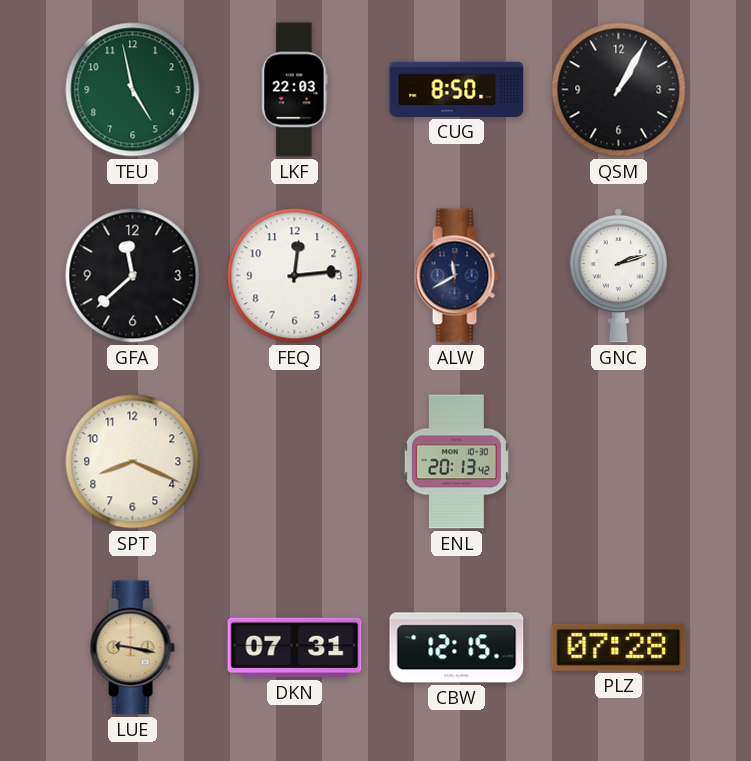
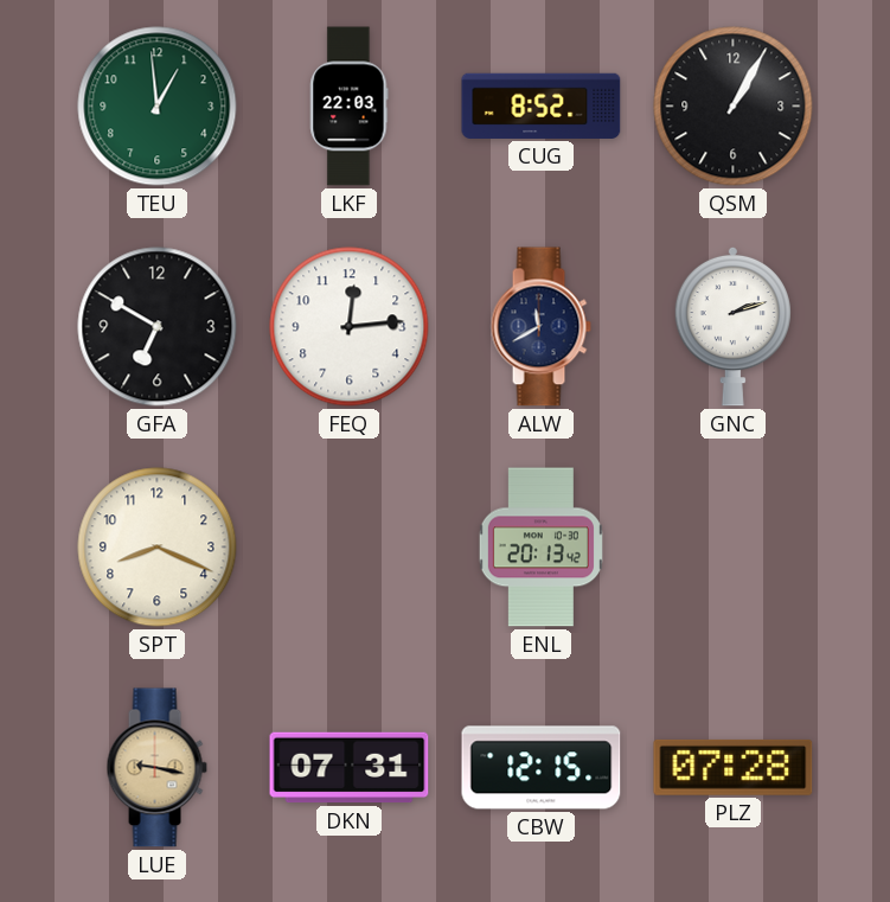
TEU: 4:58 -> 12:59 (158, 107)
CUG: 8:50 -> 8:52 (542, 105)
GFA: 11:38 -> 6:50 (158, 327)
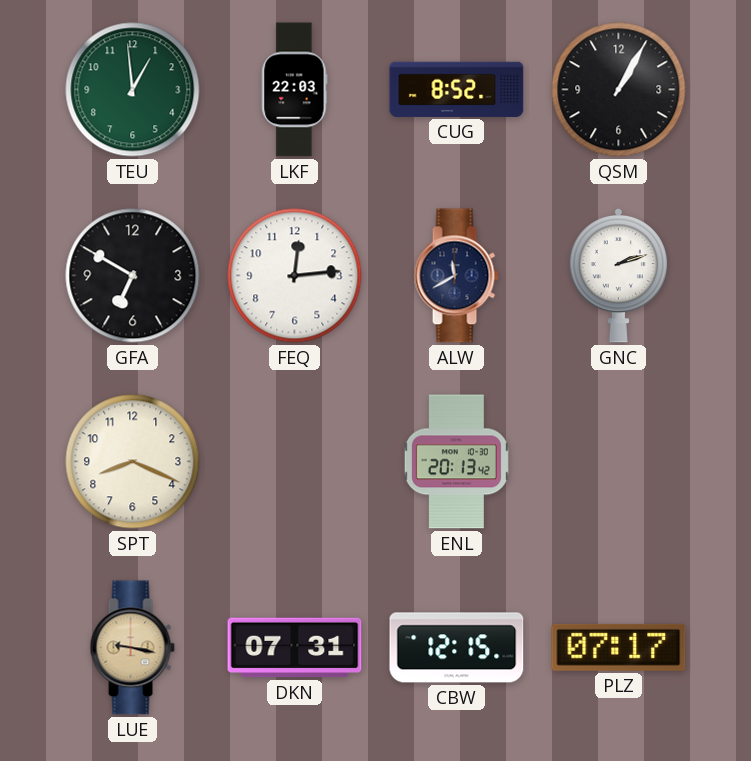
PLZ: 07:28 -> 07:17 (619, 647)
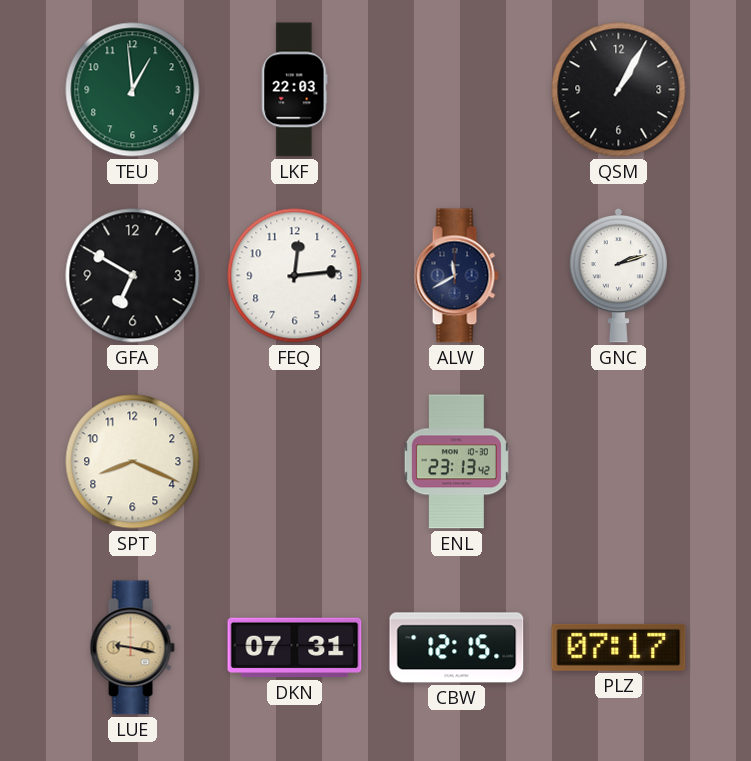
CUG: 8:52 -> none (457, 89)
ENL: 20:13 -> 23:13 (456, 462)
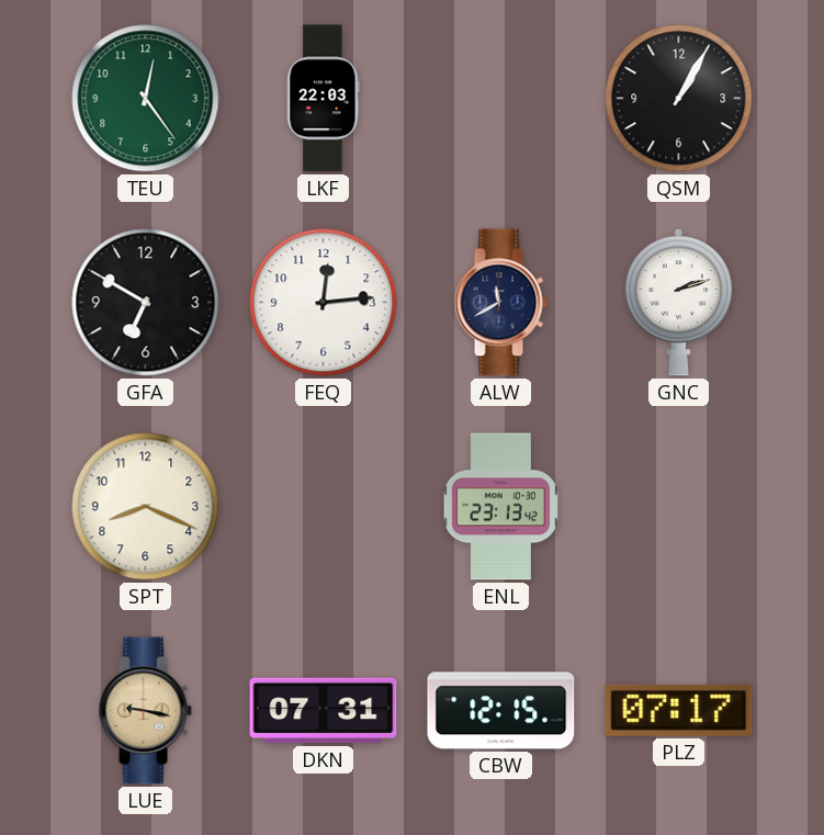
TEU: 12:59 -> 12:24 (146, 99)
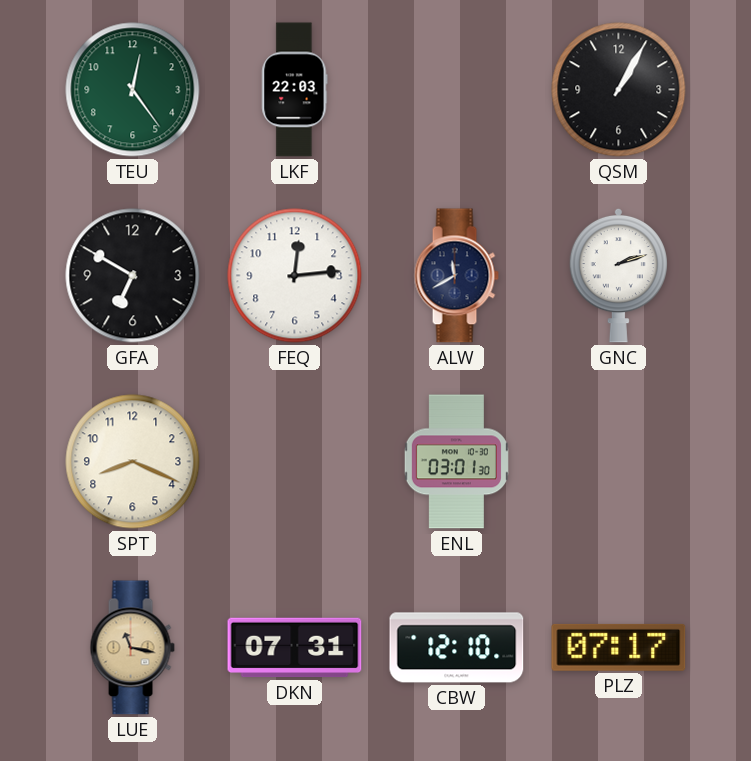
ENL: 23:13 -> 03:01 (456, 462)
LUE: 9:17 -> 11:17 (132, 648)
CBW: 12:15 -> 12:10 (457, 648)
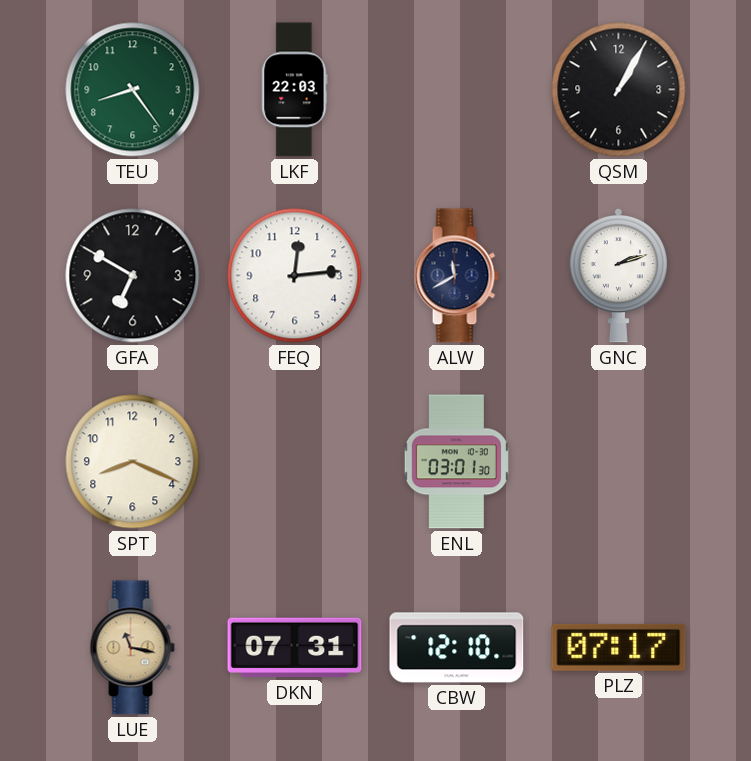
TEU: 12:24 -> 8:24 (133, 90)
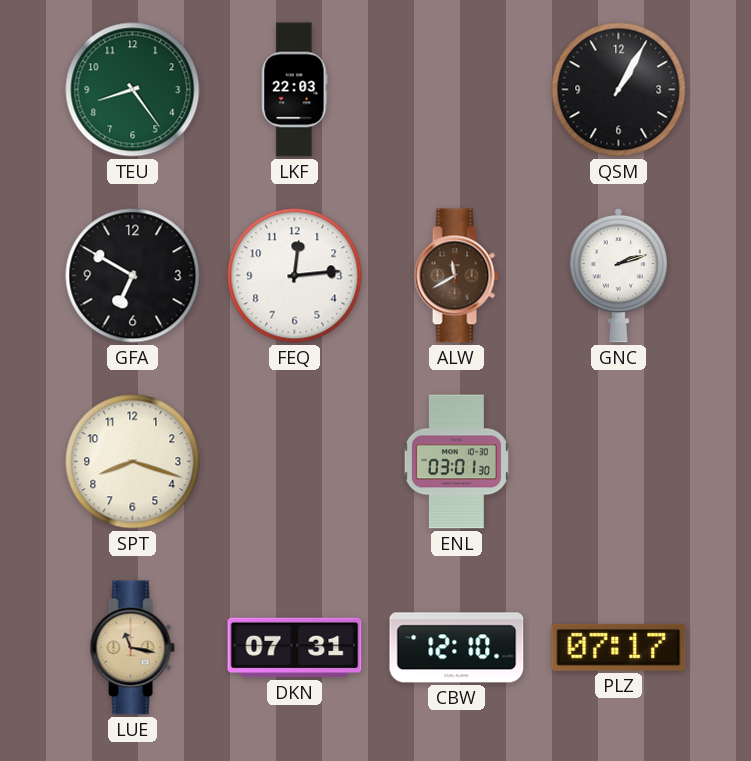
ALW dial: navy -> brown (456, 276)
SPT: 8:19 -> 8:18 (133, 462)
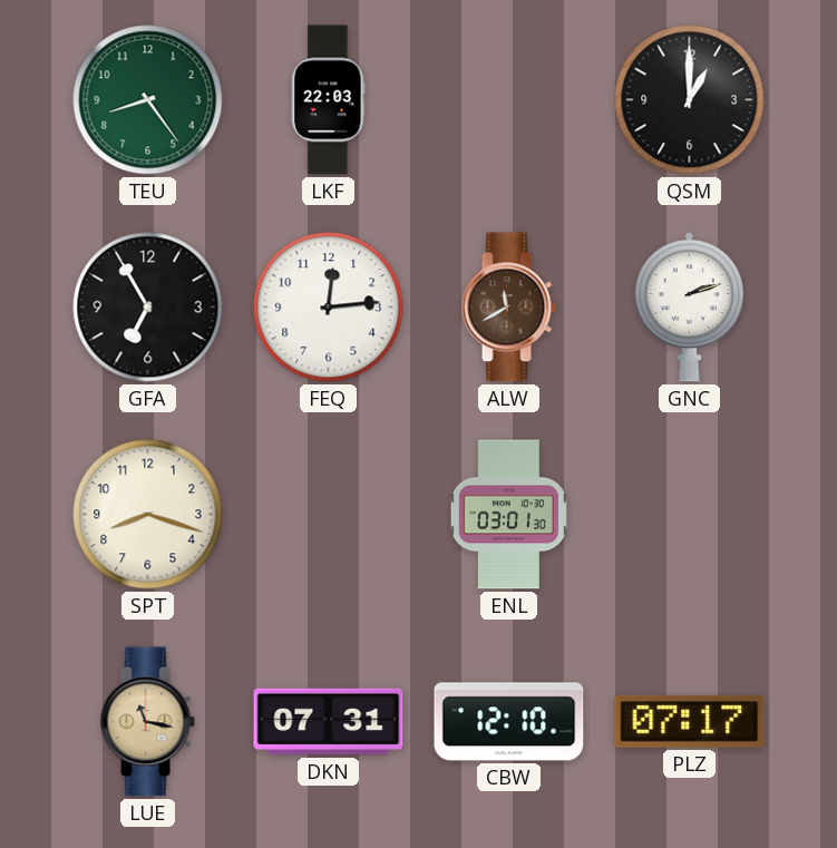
QSM: 1:05 -> 1:00 (690, 100)
GFA: 6:50 -> 6:55 (148, 308)
